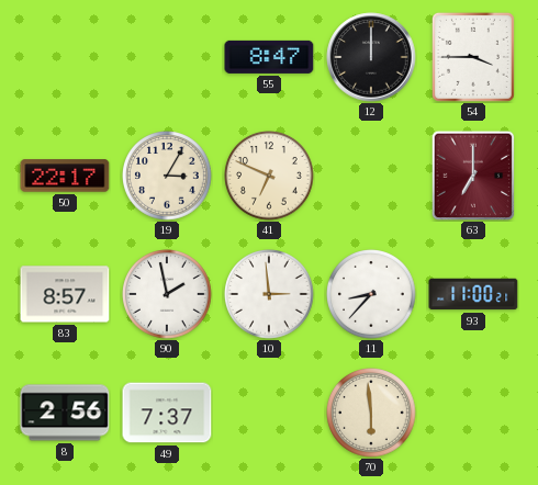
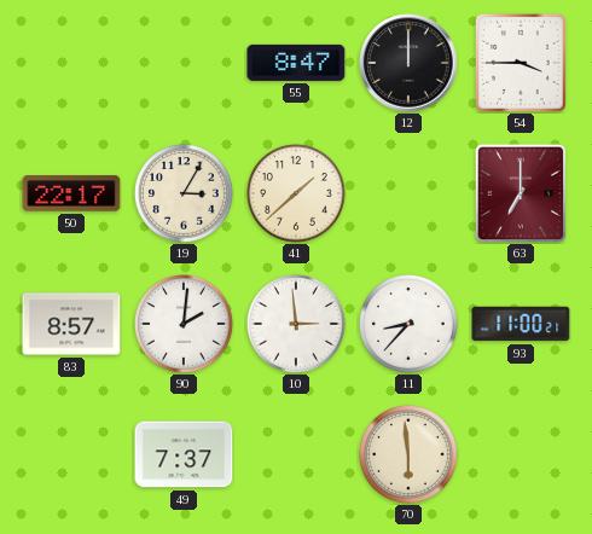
41: 6:49 -> 1:38 (296, 195)
90: 1:58 -> 2:01 (184, 325)
8: 2:56 -> none (65, 413)
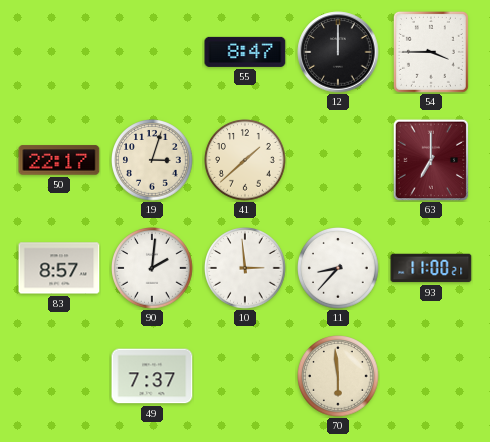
19: 3:05 -> 3:03 (152, 161)
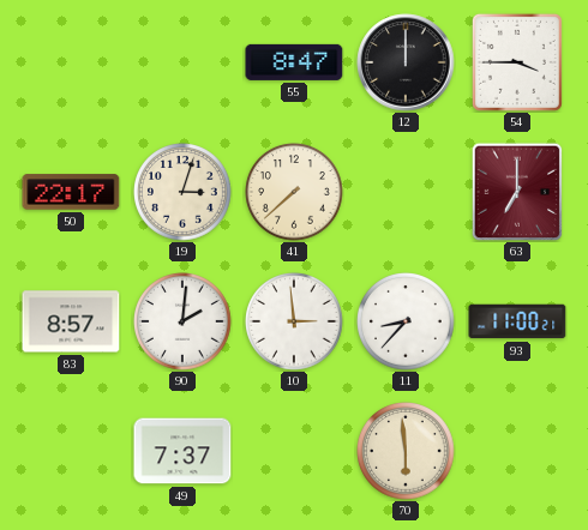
41: 1:38 -> 7:38 (294, 193)
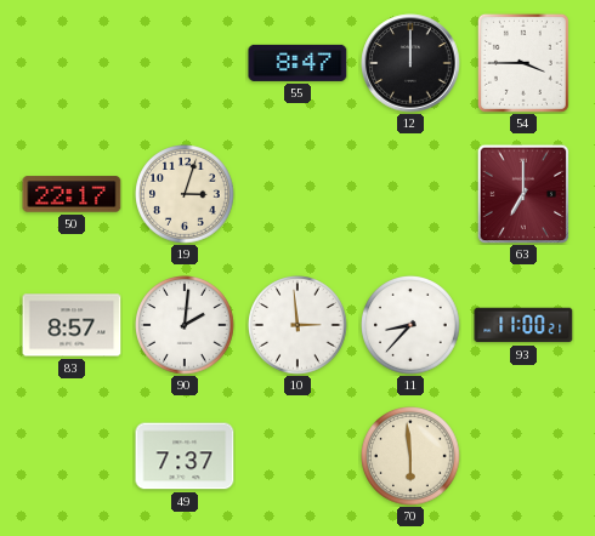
41: 7:38 -> none (294, 193)
